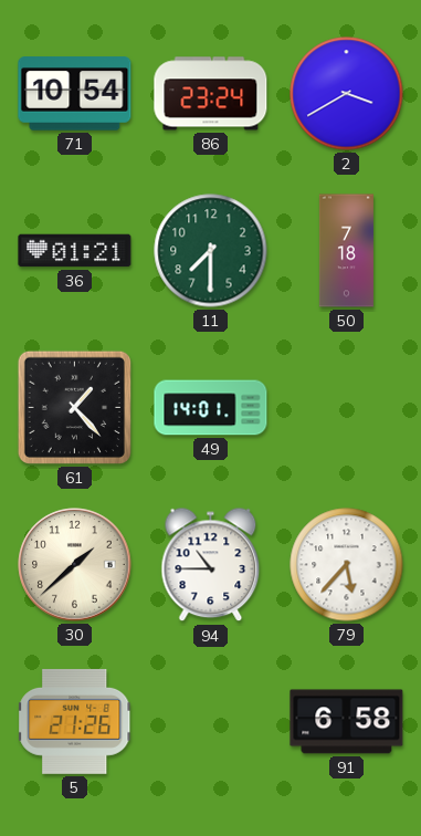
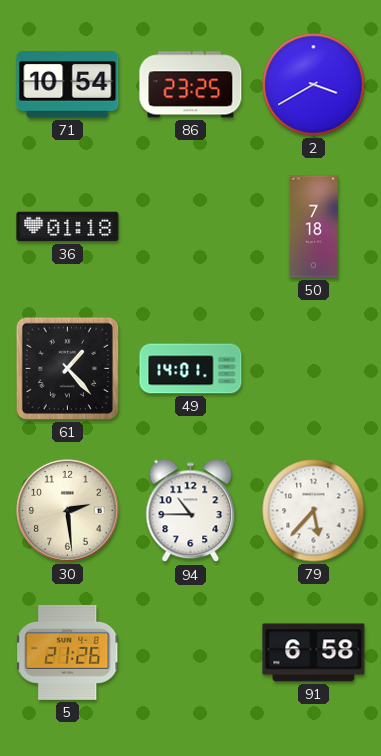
86: 23:24 -> 23:25 (191, 85)
36: 01:21 -> 01:18 (68, 227)
11: 7:30 -> none (211, 251)
30: 1:38 -> 2:29 (68, 511)
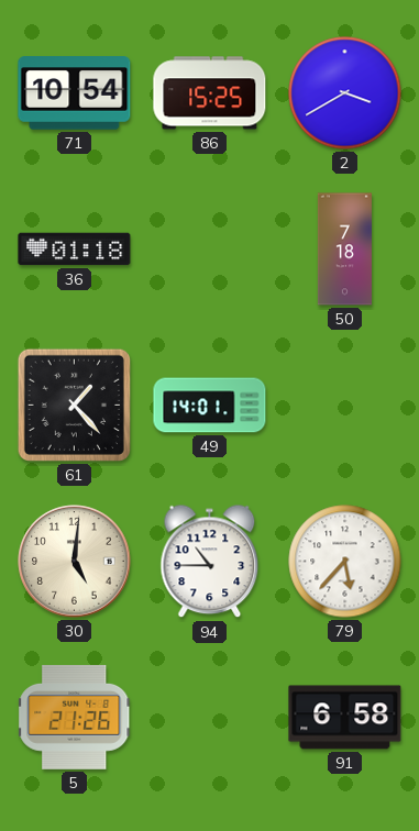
86: 23:25 -> 15:25 (210, 93)
30: 2:29 -> 5:01 (75, 562)
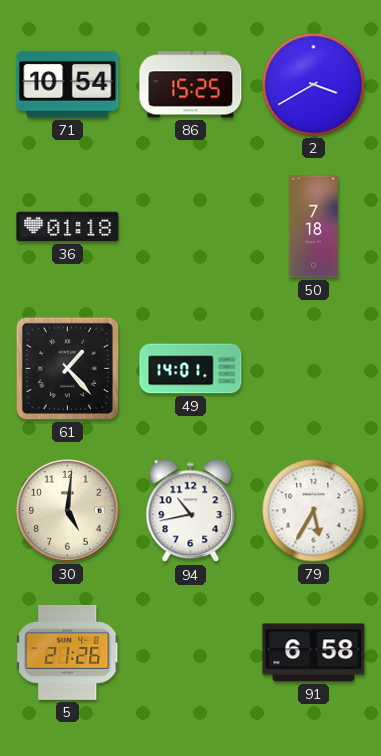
94: 10:45 -> 10:43 (191, 511)
79: 5:37 -> 5:35 (314, 511)
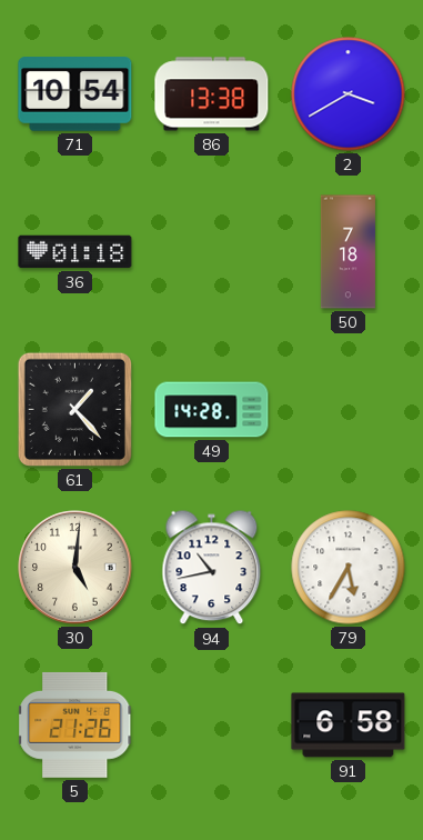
86: 15:25 -> 13:38 (212, 94)
49: 14:01 -> 14:28 (212, 410)
